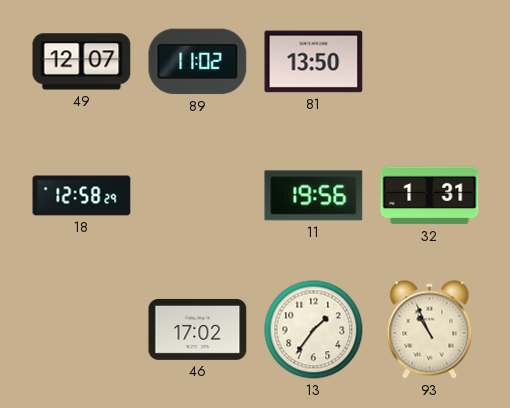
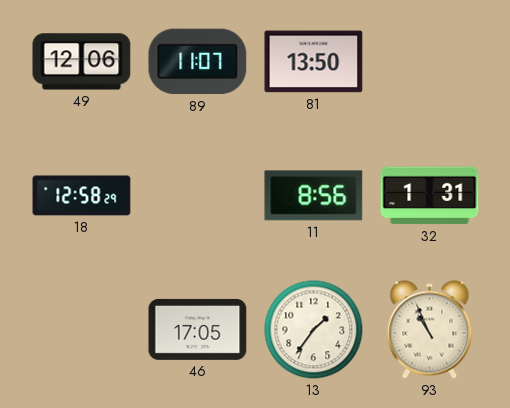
49: 12:07 -> 12:06 (82, 62)
89: 11:02 -> 11:07 (198, 62)
11: 19:56 -> 8:56 (314, 196)
46: 17:02 -> 17:05 (198, 329)
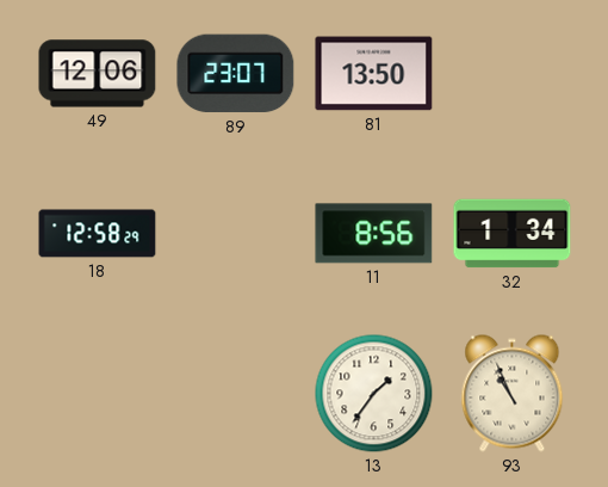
89: 11:07 -> 23:07 (236, 74)
32: 1:31 -> 1:34 (513, 234)
46: 17:05 -> none (198, 329)
